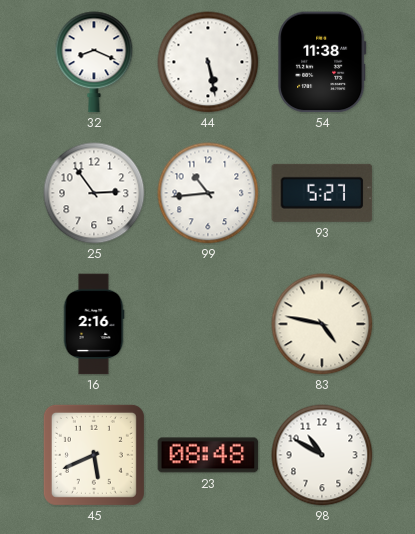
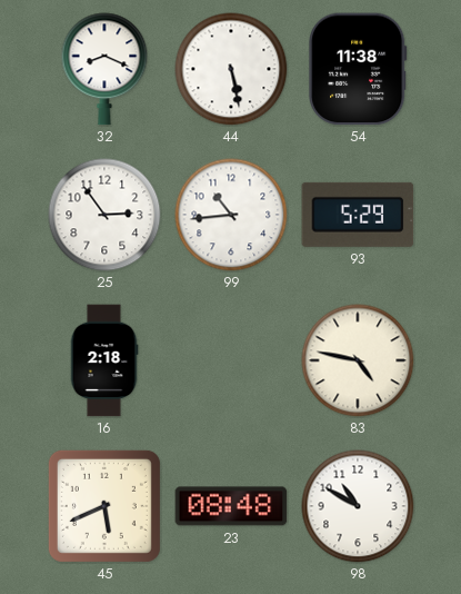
93: 5:27 -> 5:29 (358, 215)
16: 2:16 -> 2:18 (104, 360)
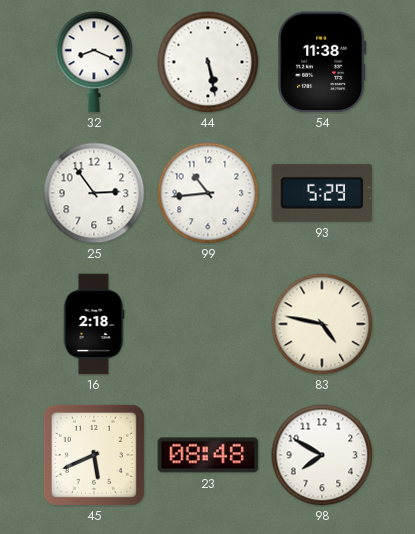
98: 10:50 -> 7:50 (322, 455)
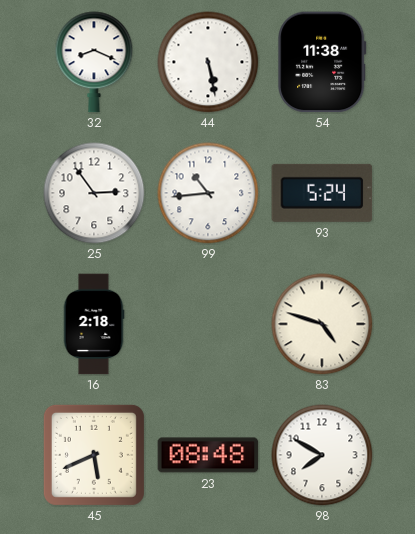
93: 5:29 -> 5:24 (322, 193)
83: 4:47 -> 4:48 (322, 324)
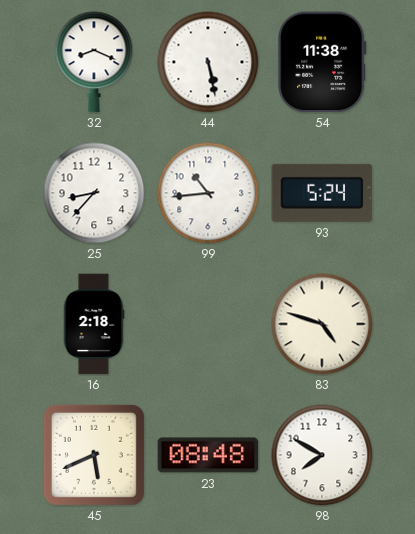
25: 2:54 -> 8:37 (94, 193)
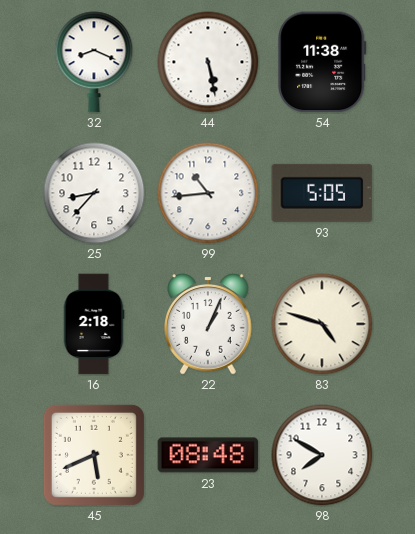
93: 5:24 -> 5:05 (322, 193)
22: none -> 1:04 (208, 324)
